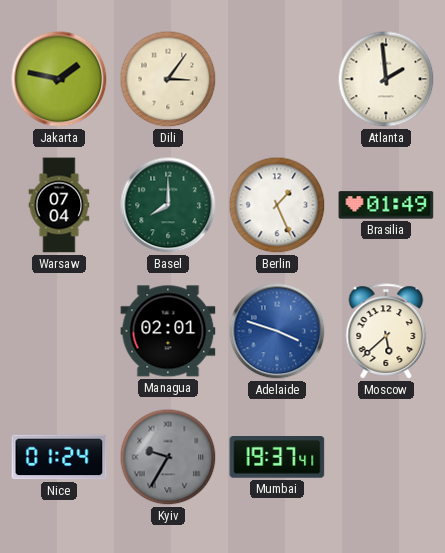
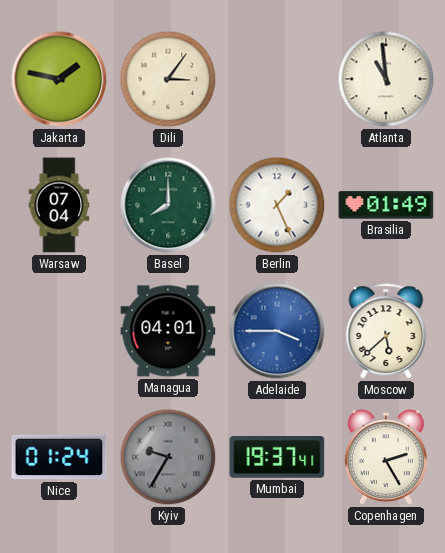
Atlanta: 1:59 -> 10:59 (386, 79)
Managua: 02:01 -> 04:01 (168, 331)
Adelaide: 3:48 -> 3:45 (277, 331)
Copenhagen: none -> 2:25 (386, 458)
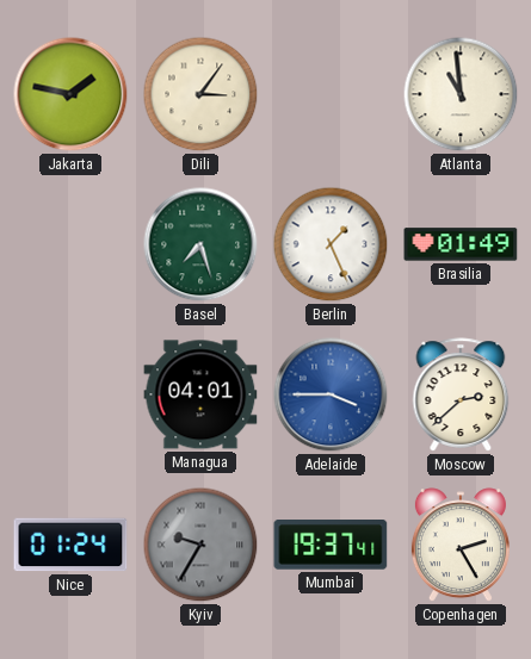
Warsaw: 07:04 -> none (59, 205)
Basel: 8:00 -> 7:27 (200, 244)
Moscow: 5:38 -> 2:38 (461, 394)
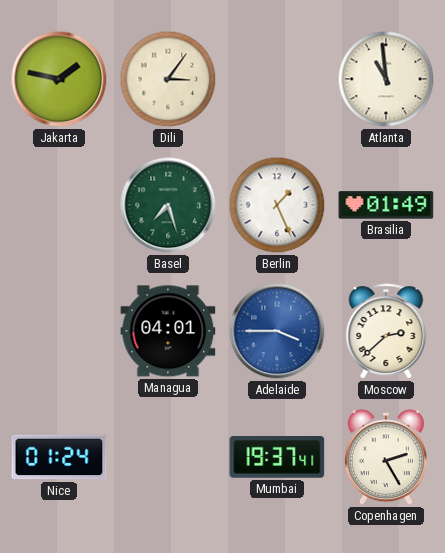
Kyiv: 9:35 -> none (200, 545)
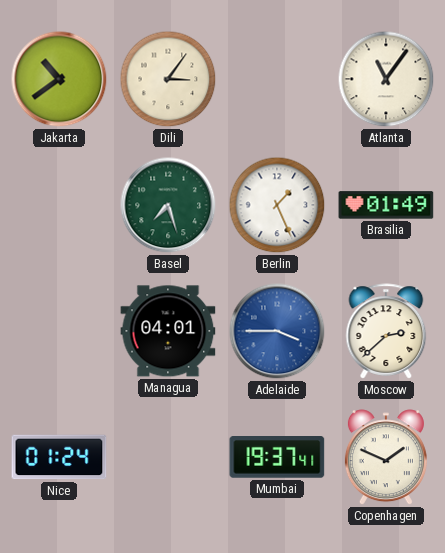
Jakarta: 1:47 -> 10:39 (59, 79)
Atlanta: 10:59 -> 11:06 (386, 79)
Copenhagen: 2:25 -> 1:49 (386, 458)
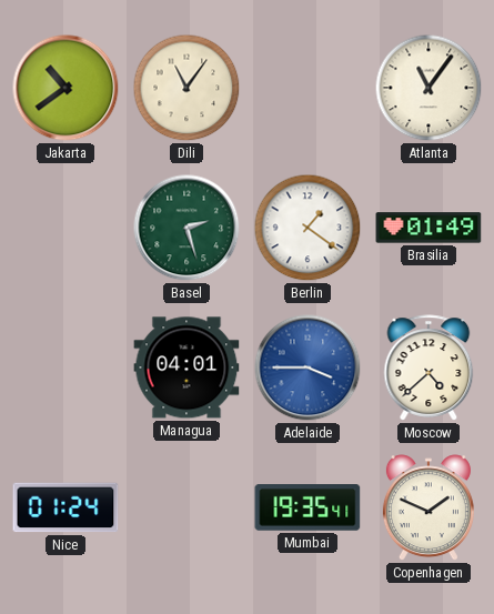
Dili: 3:06 -> 11:06 (186, 88)
Basel: 7:27 -> 2:27 (186, 228)
Berlin: 1:26 -> 1:21 (308, 228)
Moscow: 2:38 -> 4:38 (429, 368)
Mumbai: 19:37 -> 19:35 (308, 509)
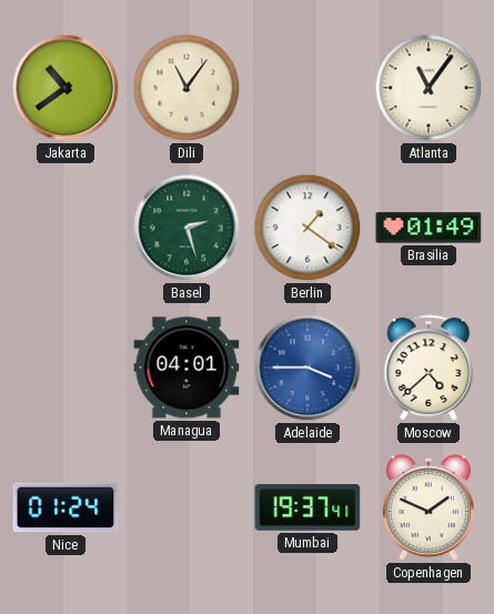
Mumbai: 19:35 -> 19:37 (308, 509)
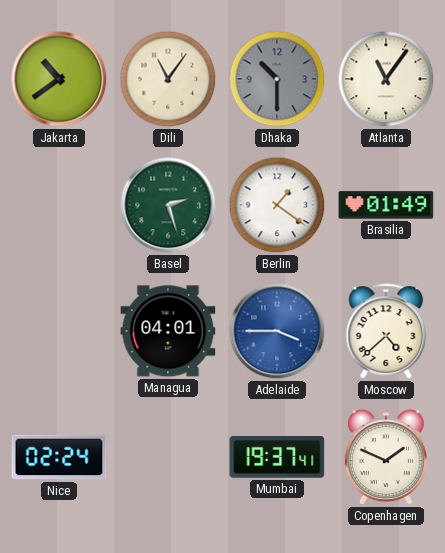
Dhaka: none -> 10:30 (277, 79)
Nice: 01:24 -> 02:24 (59, 457)
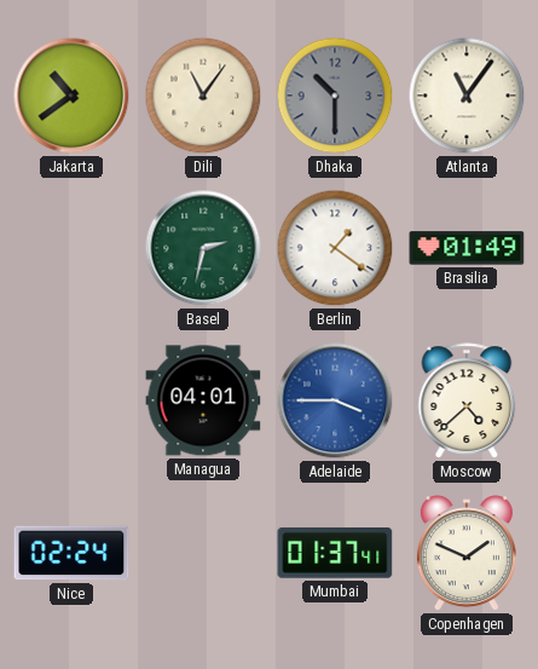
Basel: 2:27 -> 2:32 (203, 248)
Mumbai: 19:37 -> 01:37 (335, 554)
